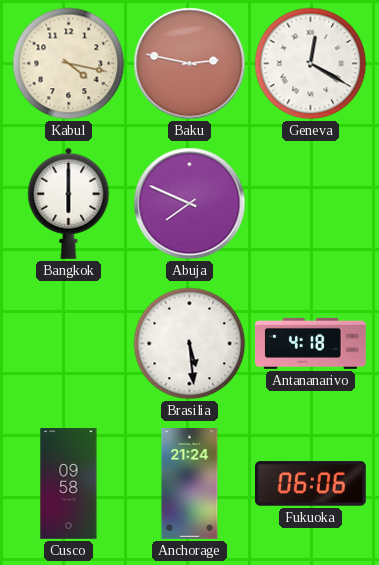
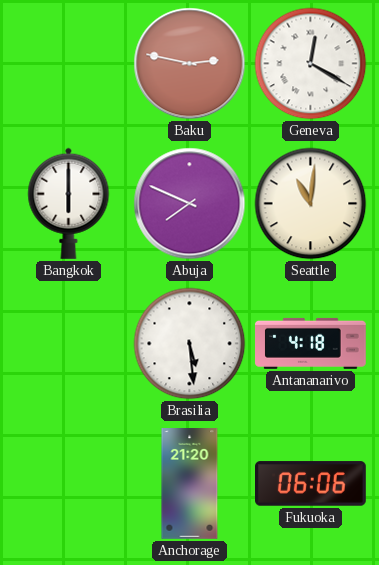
Kabul: 4:17 -> none (69, 64)
Seattle: none -> 11:01 (311, 204)
Cusco: 09:58 -> none (69, 484)
Anchorage: 21:24 -> 21:20 (190, 484)
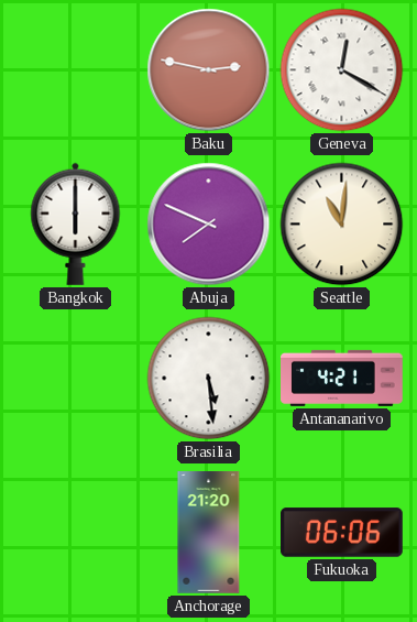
Antananarivo: 4:18 -> 4:21 (342, 378)
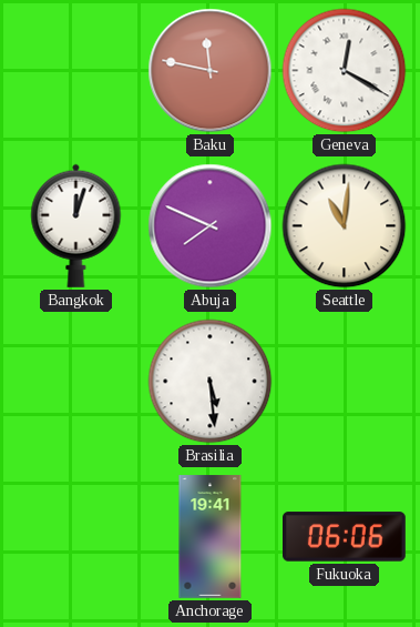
Baku: 2:47 -> 11:47 (211, 71)
Bangkok: 6:00 -> 12:03 (76, 225)
Antananarivo: 4:21 -> none (342, 378)
Anchorage: 21:20 -> 19:41 (211, 537)
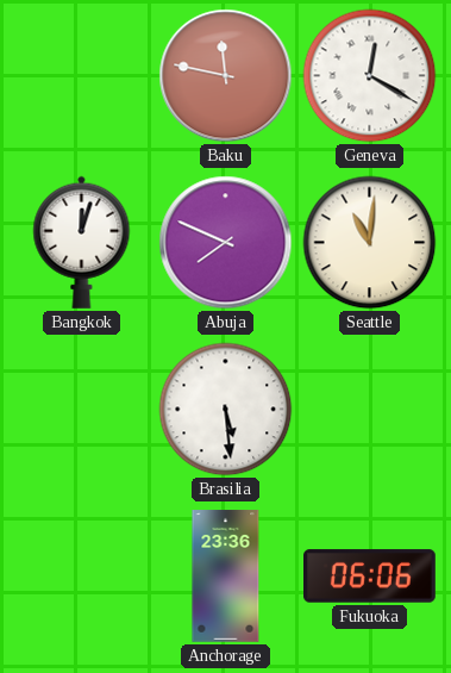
Anchorage: 19:41 -> 23:36 (226, 577)
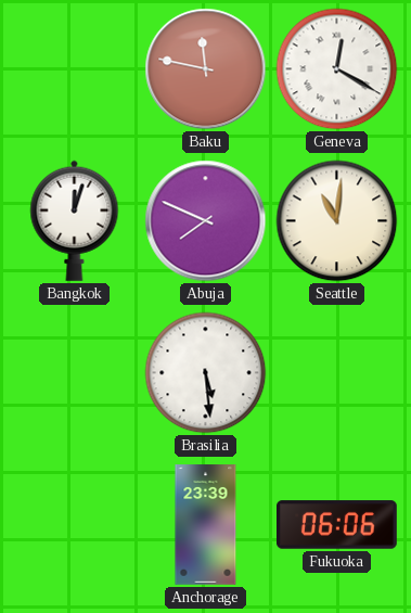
Anchorage: 23:36 -> 23:39 (206, 525)
